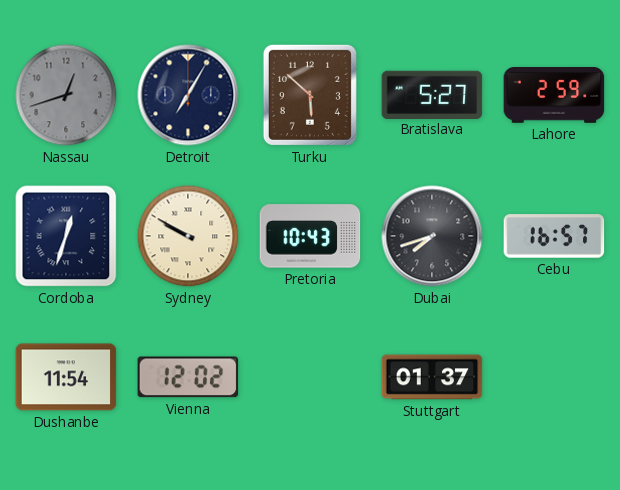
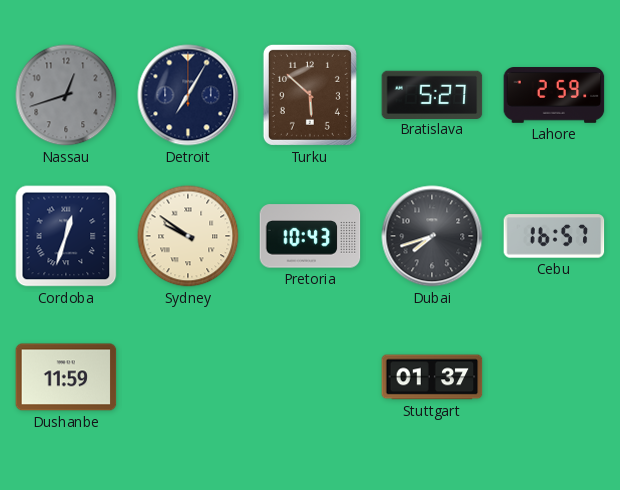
Sydney: 9:50 -> 9:51 (188, 236)
Dushanbe: 11:54 -> 11:59 (66, 377)
Vienna: 12:02 -> none (188, 377)
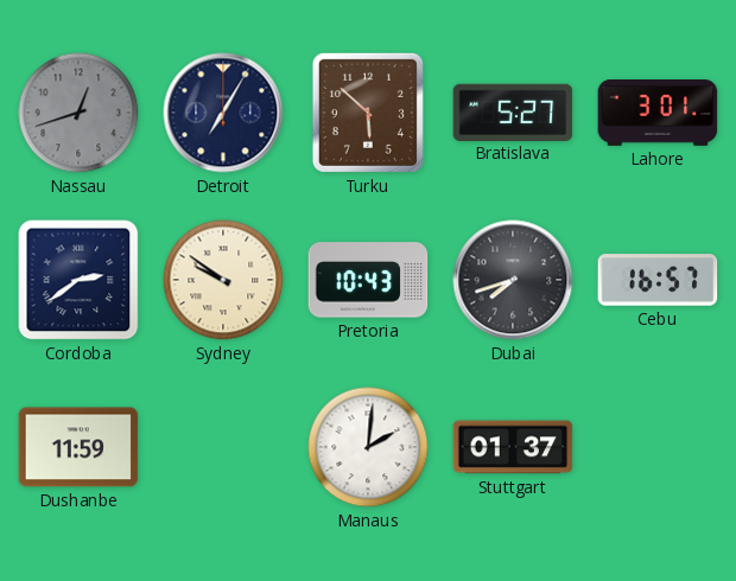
Lahore: 2:59 -> 3:01 (658, 114)
Cordoba: 12:33 -> 2:39 (78, 280)
Manaus: none -> 2:01 (368, 447)
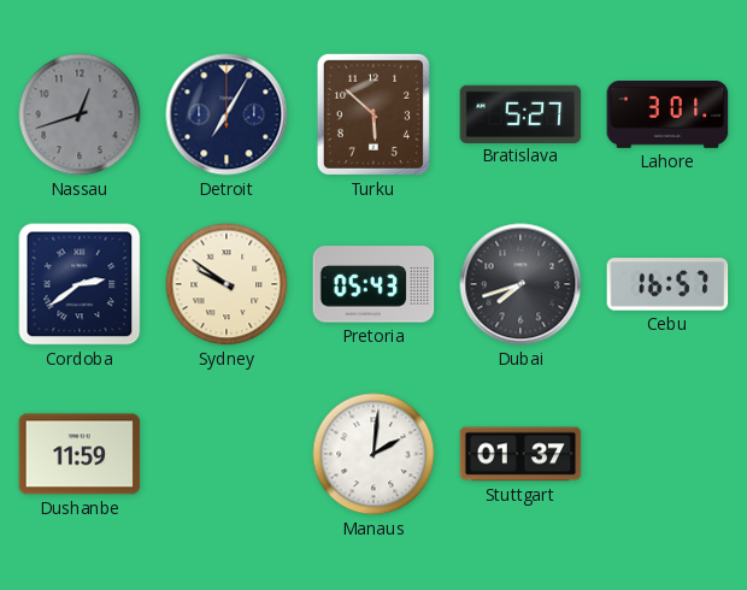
Pretoria: 10:43 -> 05:43 (373, 284)
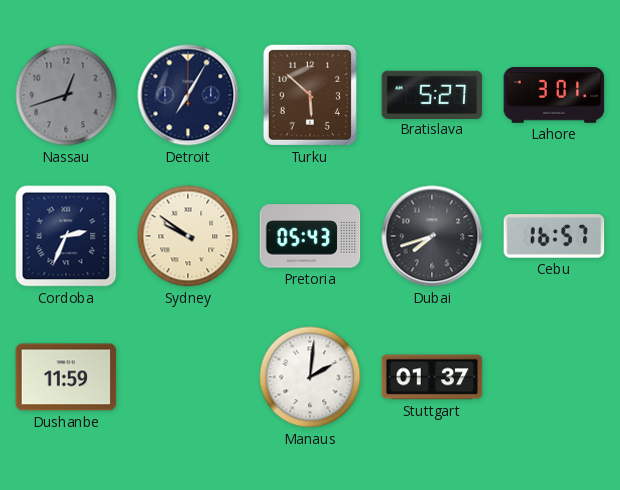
Cordoba: 2:39 -> 2:34 (66, 236)
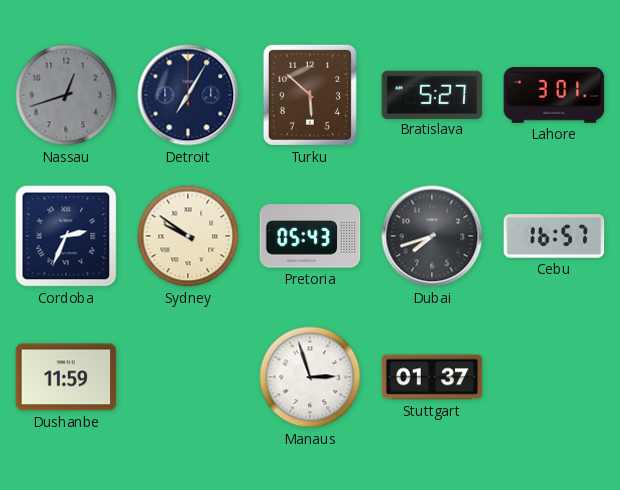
Manaus: 2:01 -> 2:57 (310, 377)
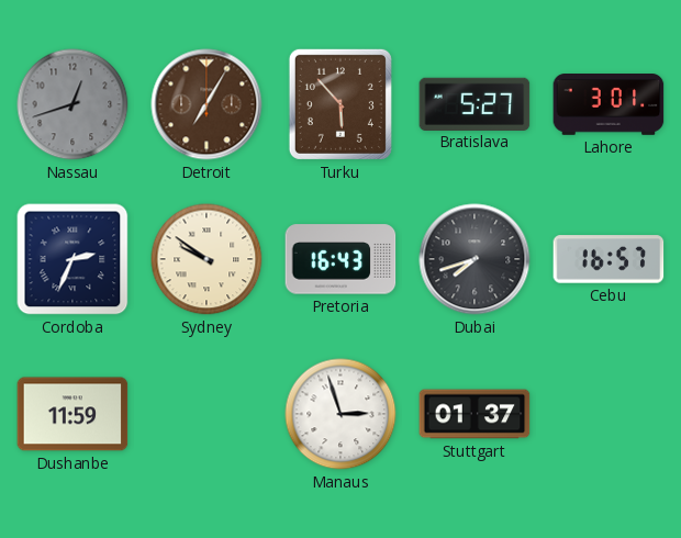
Detroit dial: navy -> brown (206, 104)
Turku: 5:52 -> 5:53 (340, 104)
Pretoria: 05:43 -> 16:43 (340, 259)
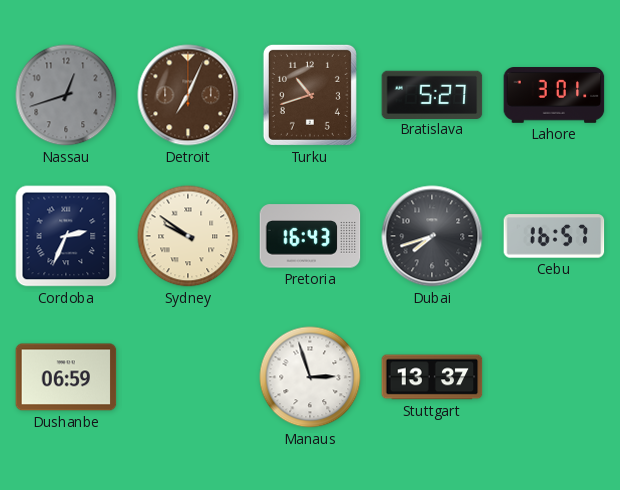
Detroit: 7:05 -> 7:04 (188, 95)
Turku: 5:53 -> 10:42 (310, 95)
Dushanbe: 11:59 -> 06:59 (66, 377)
Stuttgart: 01:37 -> 13:37 (432, 377)
